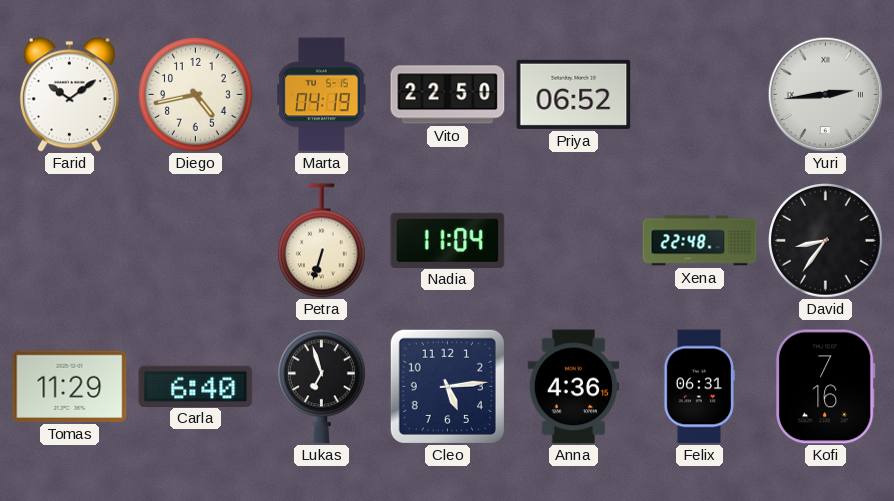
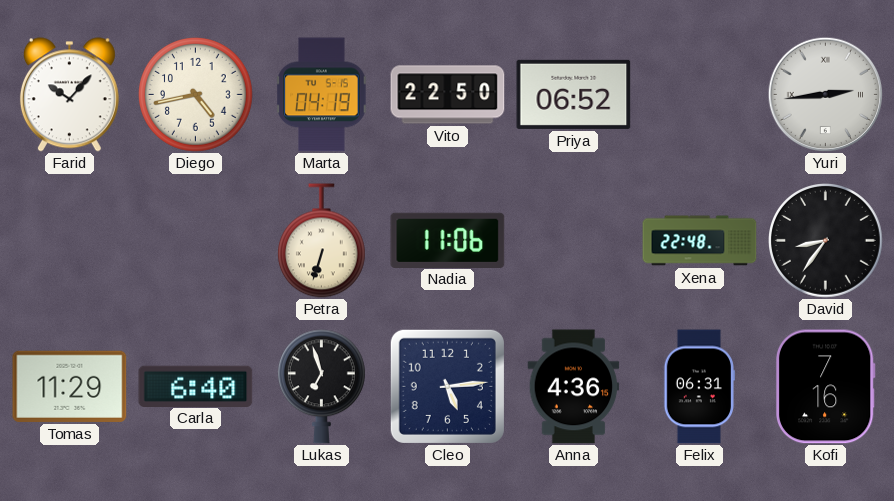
Farid: 10:09 -> 10:07 (69, 95)
Nadia: 11:04 -> 11:06 (448, 240)
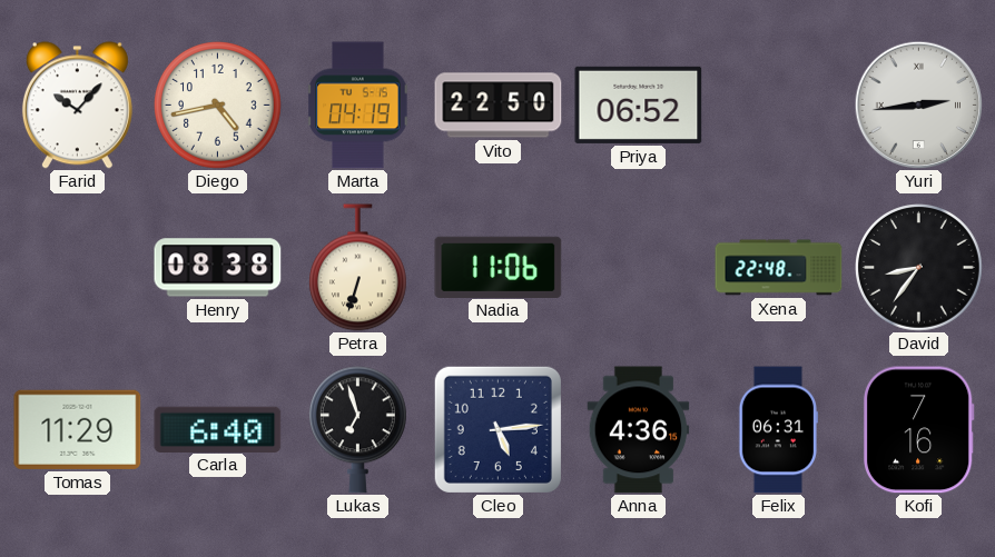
Henry: none -> 08:38 (218, 268)
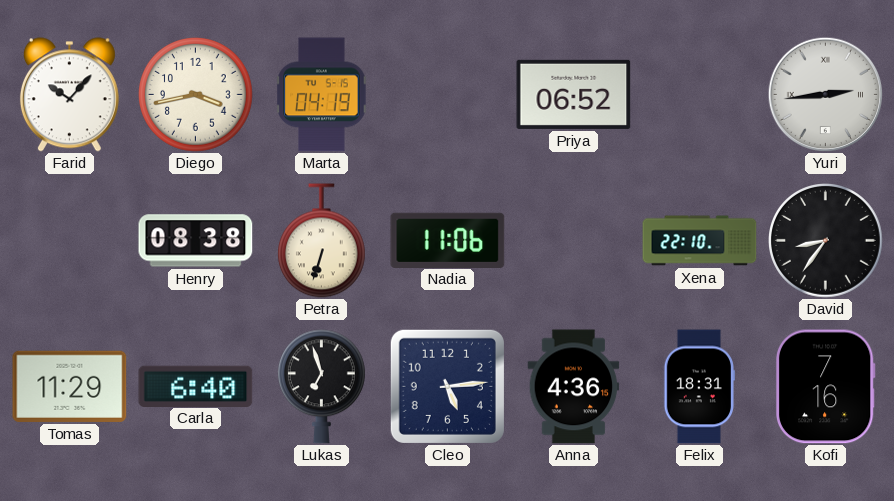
Diego: 4:43 -> 3:43 (196, 95)
Vito: 22:50 -> none (499, 106)
Xena: 22:48 -> 22:10 (700, 241)
Felix: 06:31 -> 18:31 (699, 387)
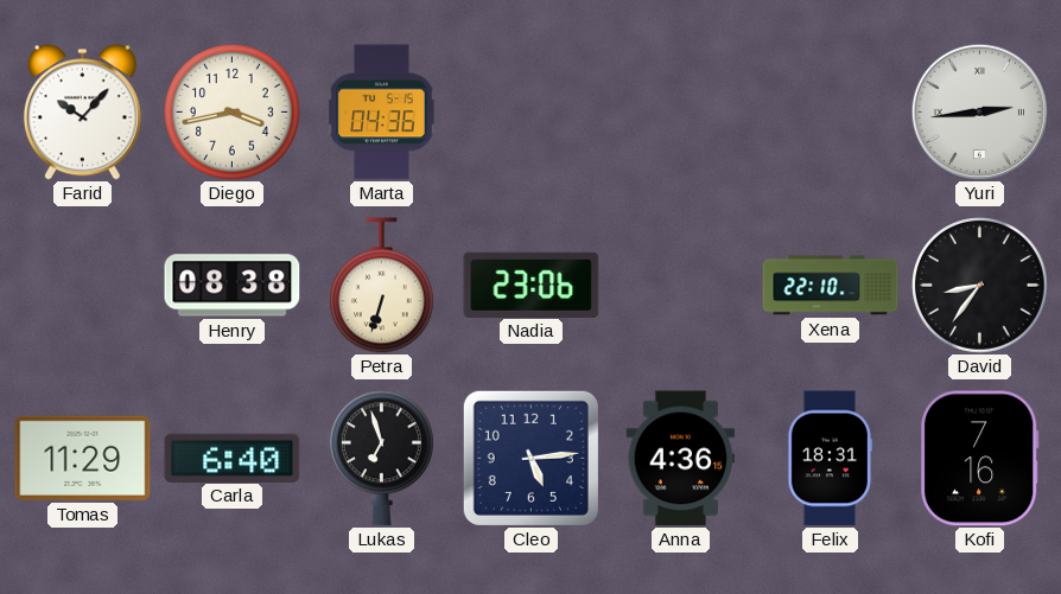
Marta: 04:19 -> 04:36 (382, 113)
Priya: 06:52 -> none (574, 94)
Nadia: 11:06 -> 23:06 (532, 285)
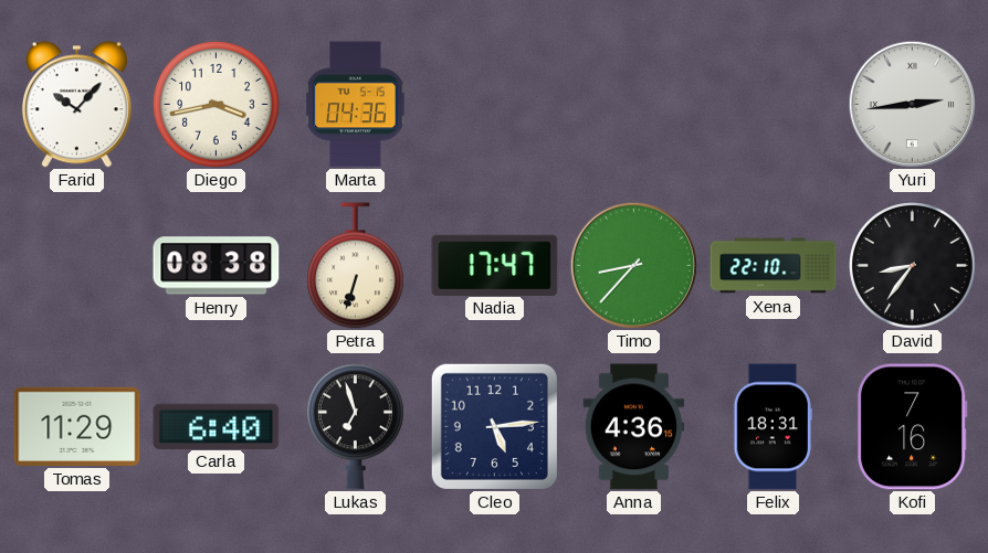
Nadia: 23:06 -> 17:47 (495, 265)
Timo: none -> 8:37 (633, 265)
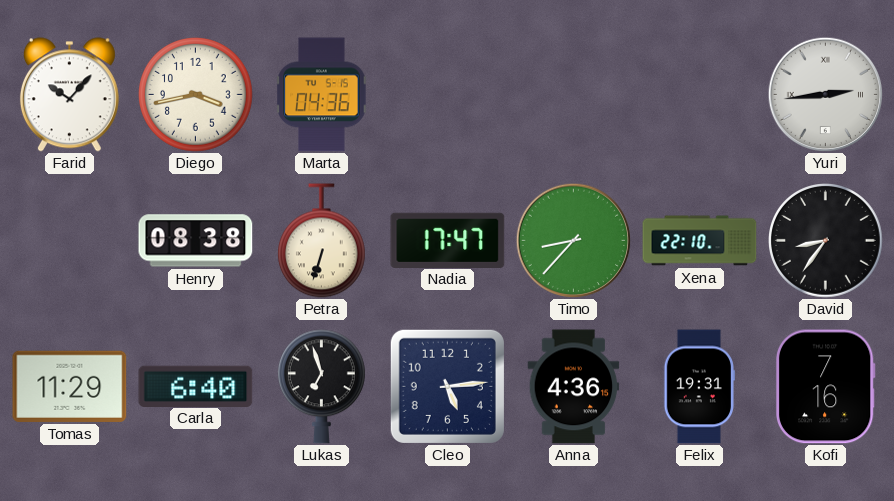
Felix: 18:31 -> 19:31 (699, 387)
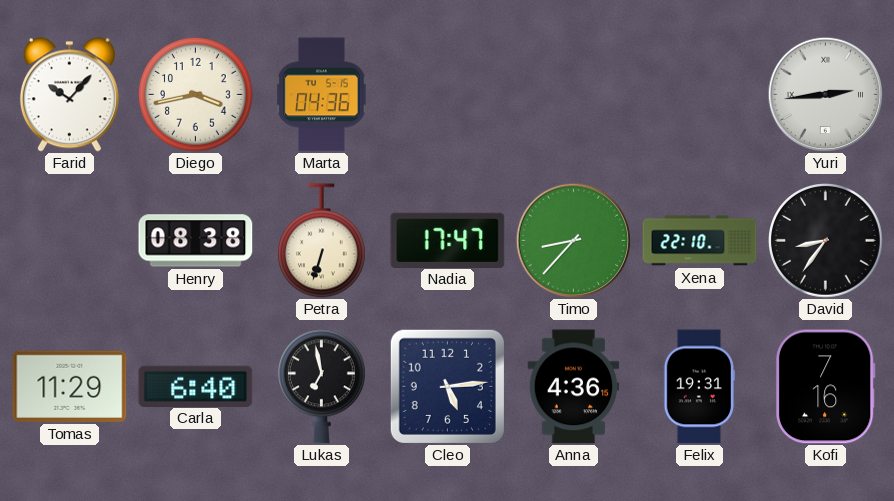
Lukas: 6:57 -> 6:58 (321, 387)
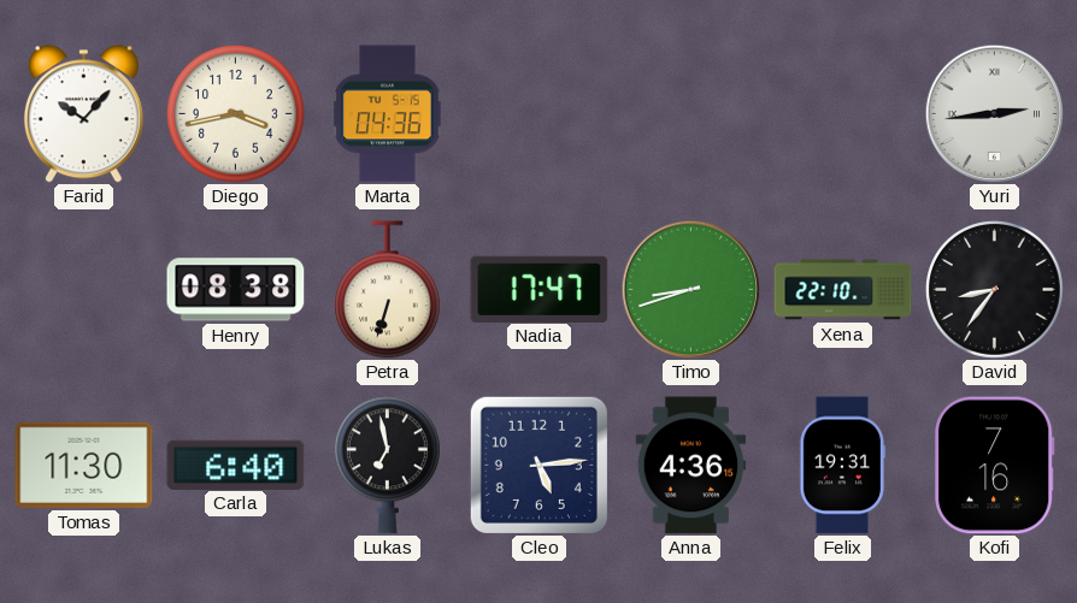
Timo: 8:37 -> 8:42 (690, 289)
Tomas: 11:29 -> 11:30 (84, 465)
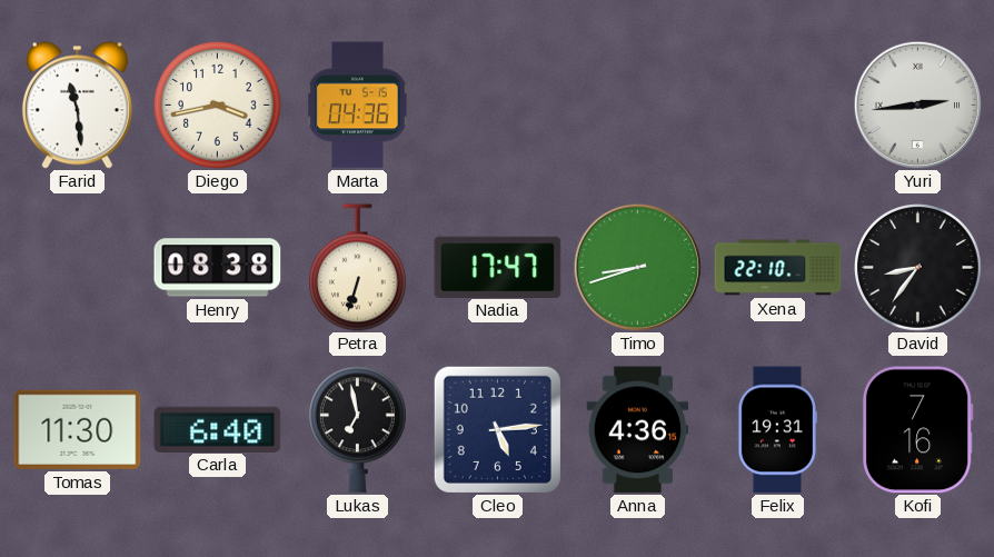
Farid: 10:07 -> 11:29 (77, 106)
